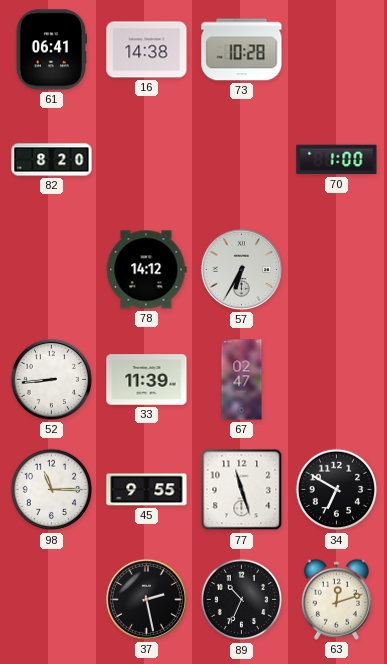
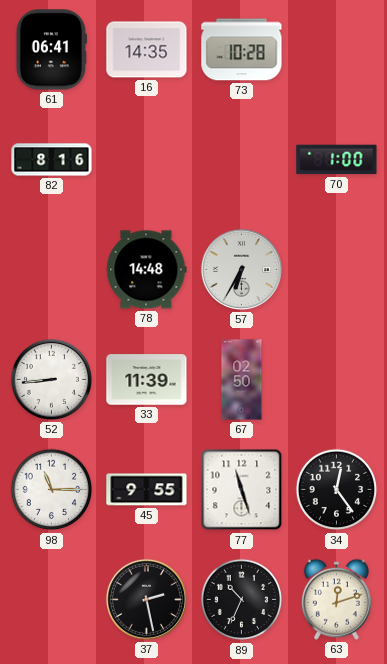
16: 14:38 -> 14:35 (147, 50)
82: 8:20 -> 8:16 (52, 160)
78: 14:12 -> 14:48 (147, 270)
67: 02:47 -> 02:50 (242, 380)
34: 6:50 -> 12:24 (337, 490)
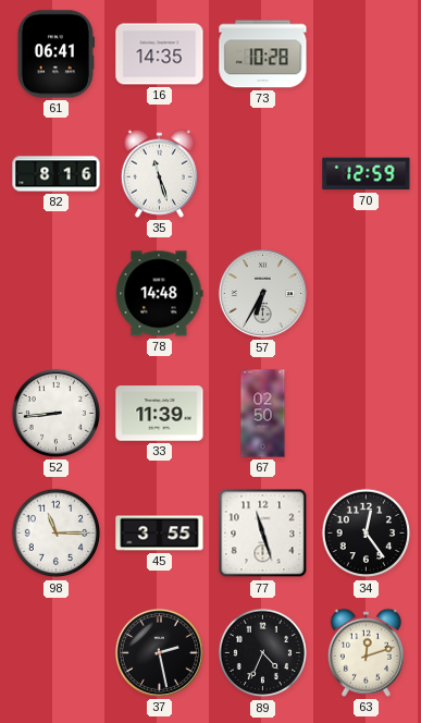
35: none -> 11:27 (159, 173)
70: 1:00 -> 12:59 (367, 174)
45: 9:55 -> 3:55 (160, 534)
89: 10:34 -> 4:34 (263, 653)
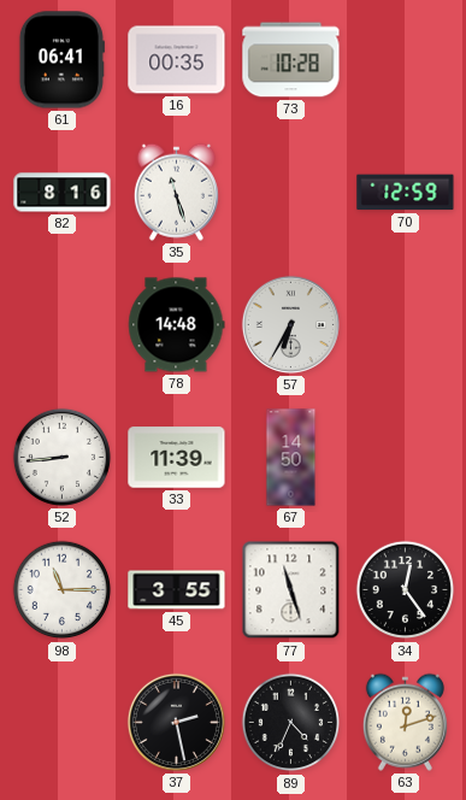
16: 14:35 -> 00:35 (177, 60)
67: 02:50 -> 14:50 (291, 458)
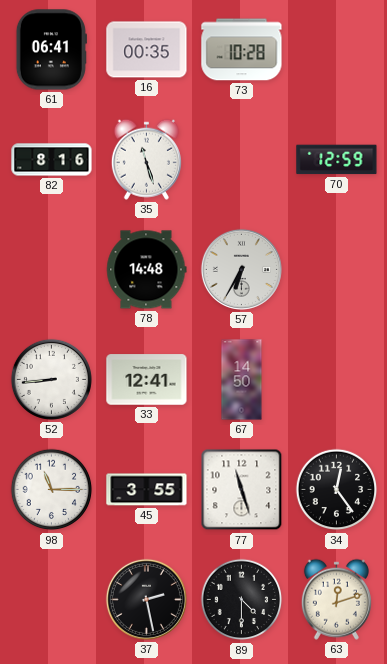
33: 11:39 -> 12:41 (147, 380)
89: 4:34 -> 4:30 (242, 600)
